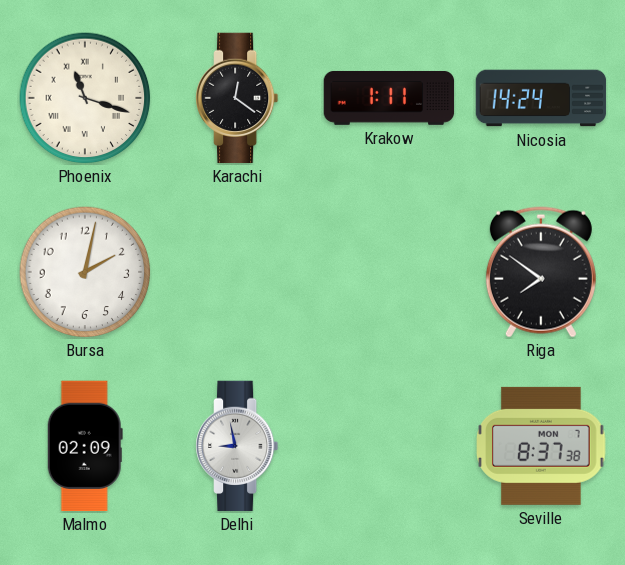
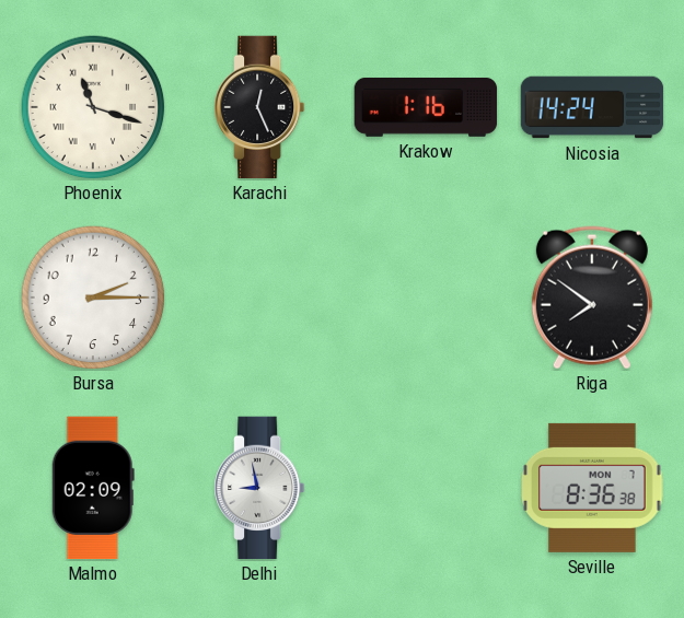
Karachi: 12:21 -> 12:26 (259, 107)
Krakow: 1:11 -> 1:16 (426, 107)
Bursa: 2:02 -> 2:15 (93, 298)
Seville: 8:37 -> 8:36 (592, 488)
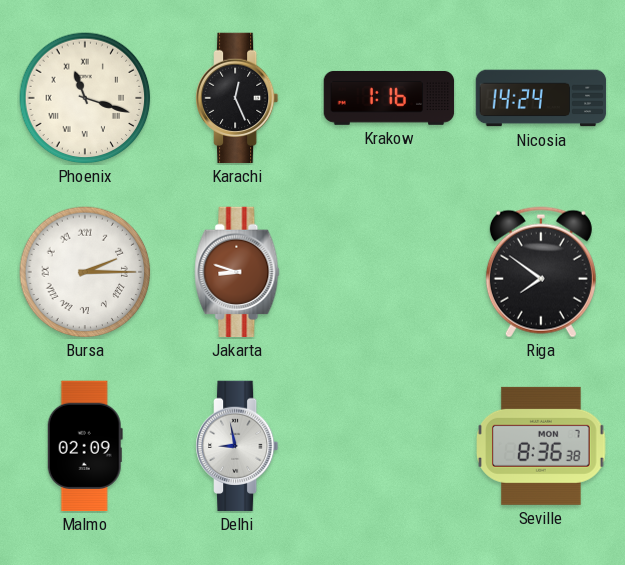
Bursa numerals: Arabic -> Roman (85, 272)
Jakarta: none -> 8:48 (237, 272)
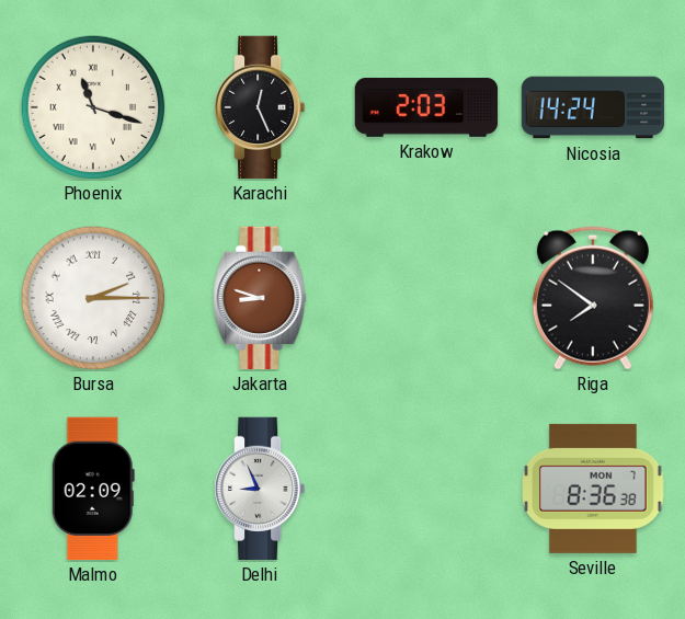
Krakow: 1:16 -> 2:03 (426, 107)
Delhi: 8:58 -> 8:56 (260, 489)
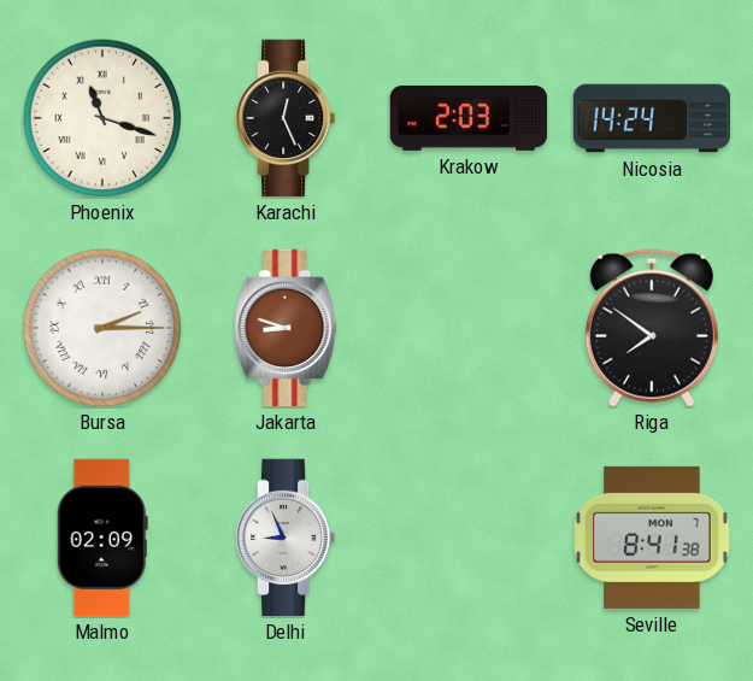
Seville: 8:36 -> 8:41 (652, 538)
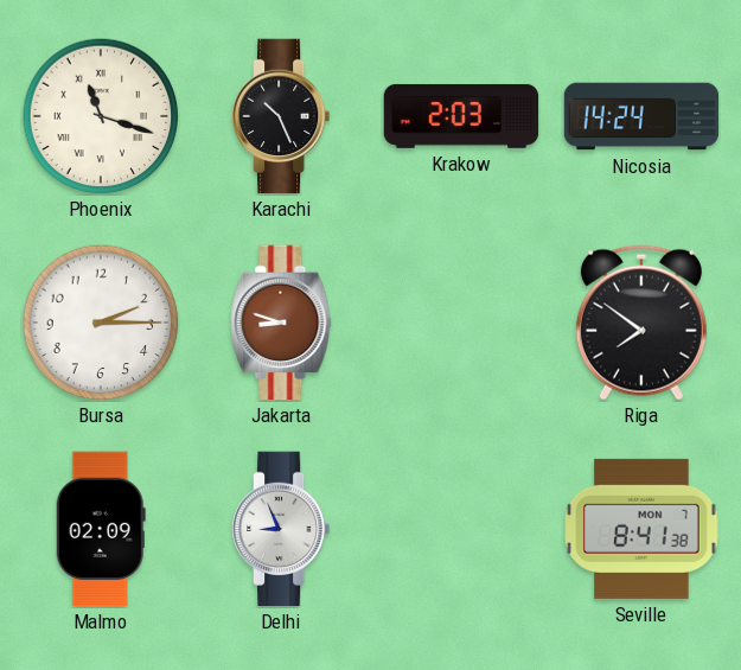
Karachi: 12:26 -> 10:26 (281, 116)
Bursa numerals: Roman -> Arabic (101, 323)
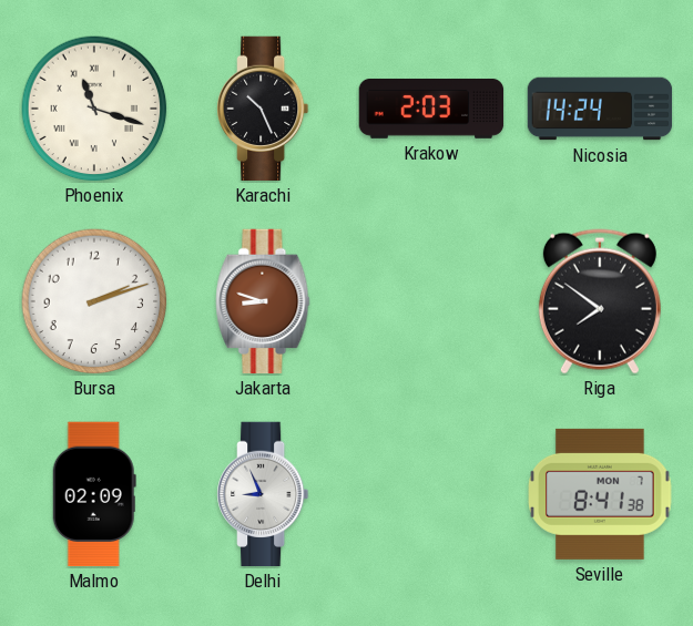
Bursa: 2:15 -> 2:12 (94, 301)
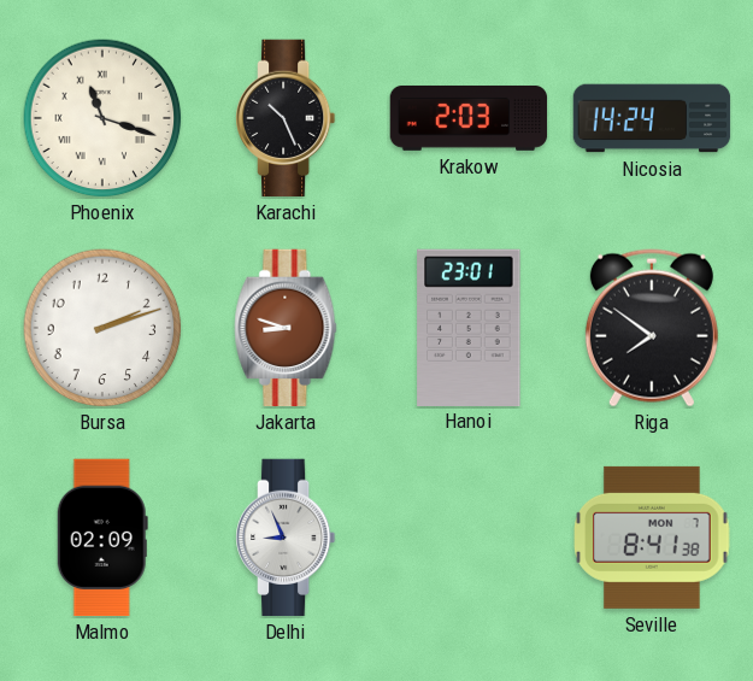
Hanoi: none -> 23:01 (469, 327)
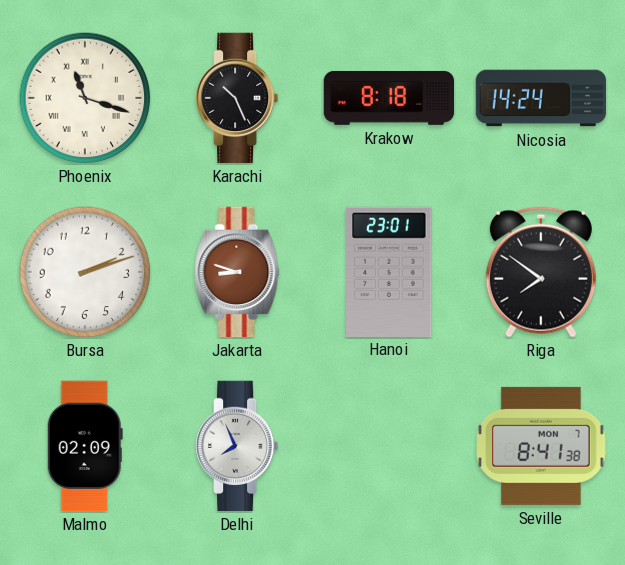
Krakow: 2:03 -> 8:18 (389, 98)
Delhi: 8:56 -> 7:56 (237, 446)
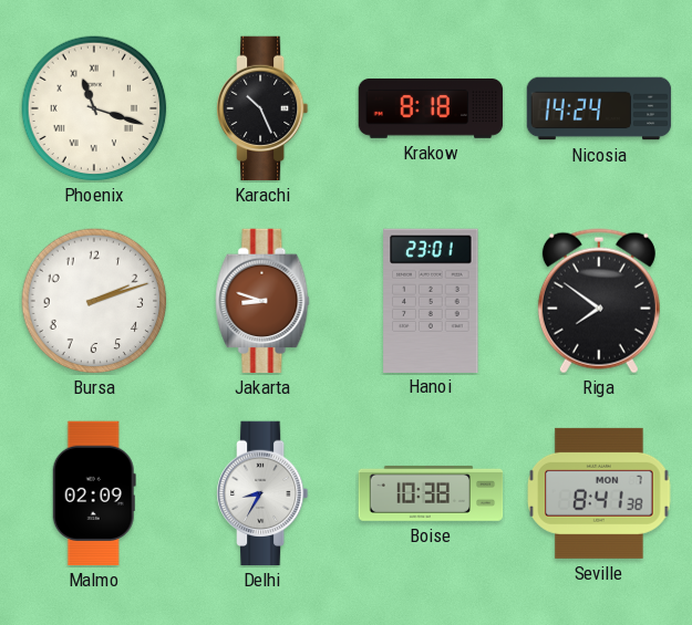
Delhi: 7:56 -> 8:35 (262, 493)
Boise: none -> 10:38 (431, 493)
